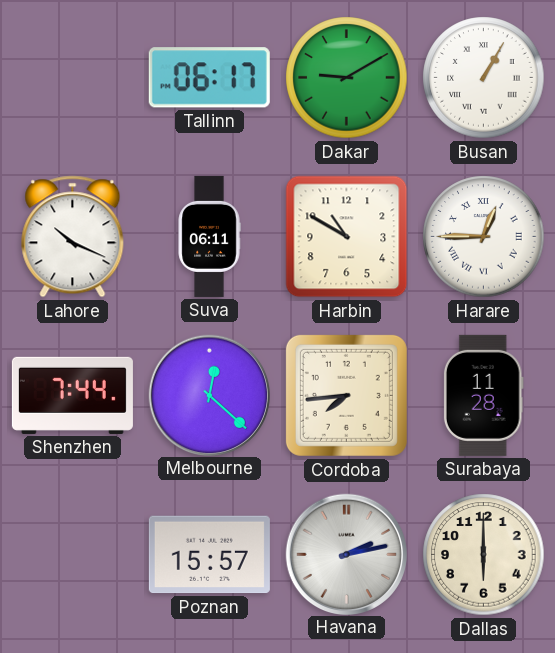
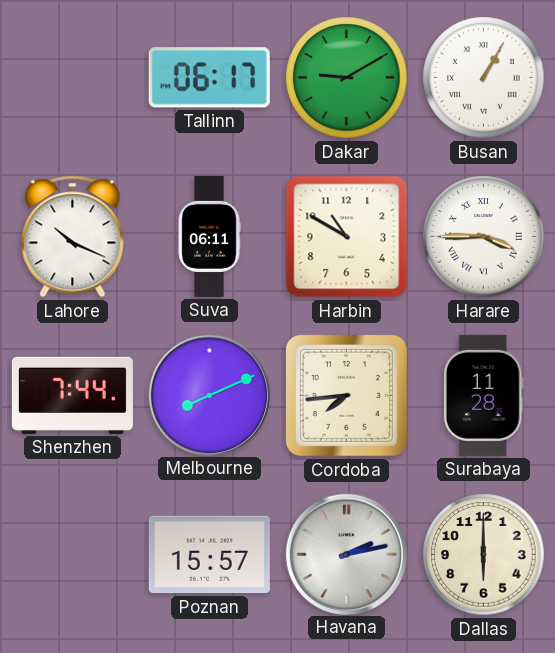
Harare: 12:45 -> 3:45 (484, 237)
Melbourne: 12:22 -> 8:11 (209, 395)
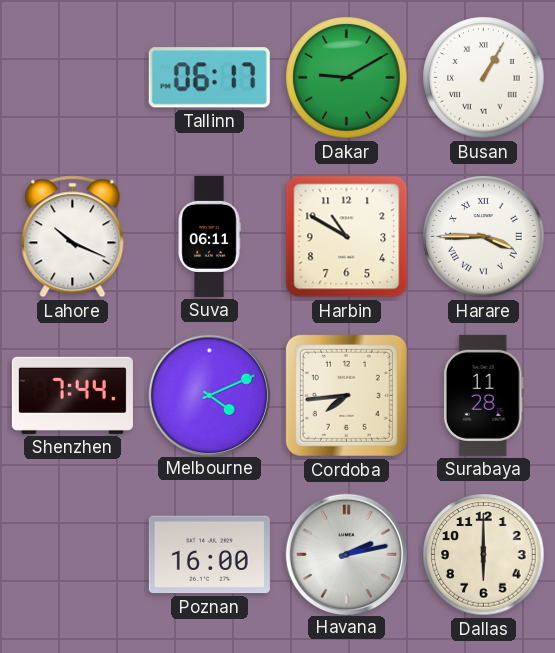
Melbourne: 8:11 -> 4:11 (209, 395)
Poznan: 15:57 -> 16:00 (209, 555)
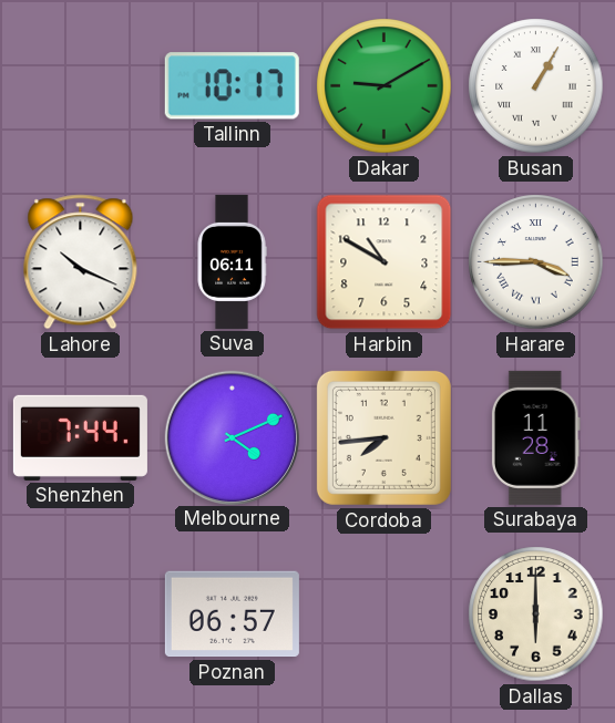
Tallinn: 06:17 -> 10:17 (232, 86)
Poznan: 16:00 -> 06:57 (232, 614)
Havana: 2:13 -> none (346, 554)
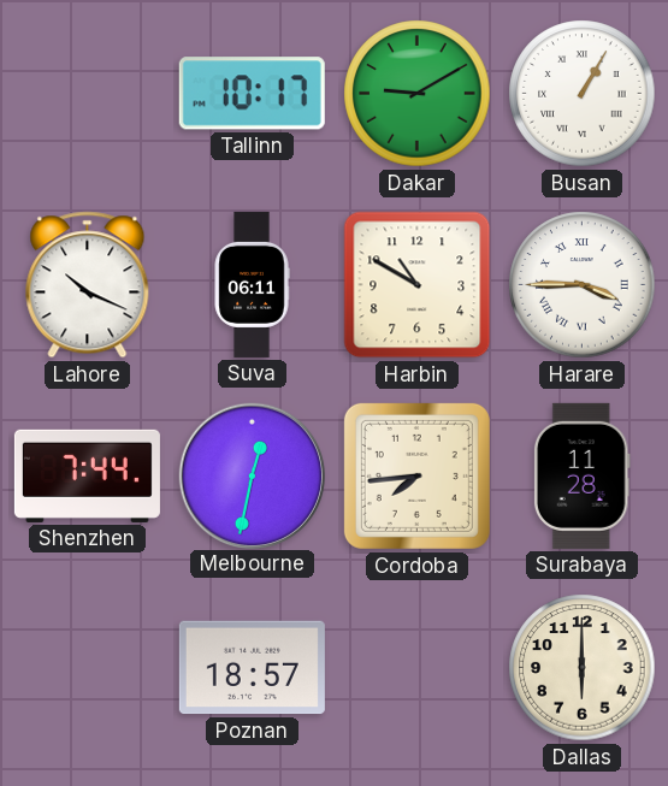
Melbourne: 4:11 -> 12:32 (252, 475)
Poznan: 06:57 -> 18:57 (252, 668)
